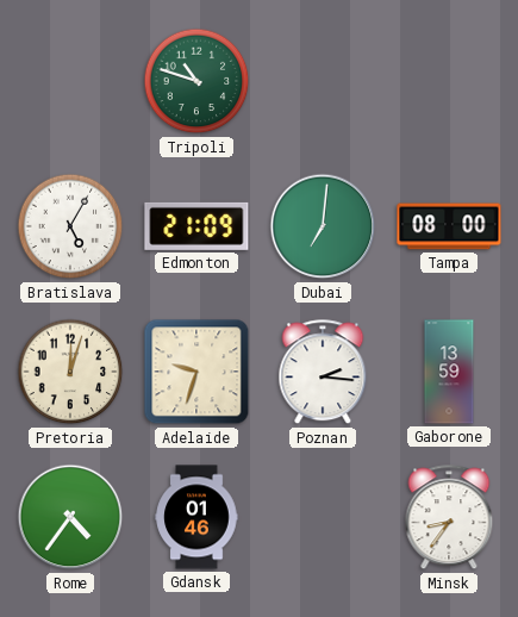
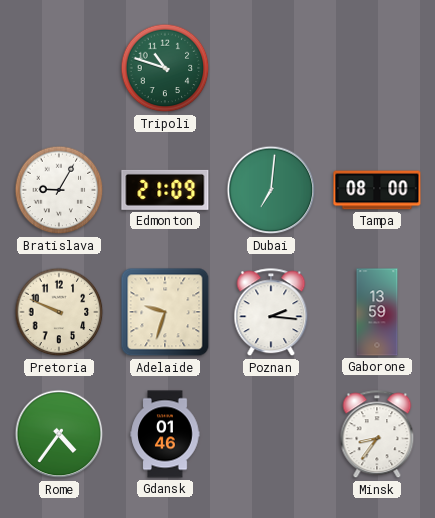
Bratislava: 5:05 -> 9:05 (59, 190)
Pretoria: 12:03 -> 9:49 (59, 312)
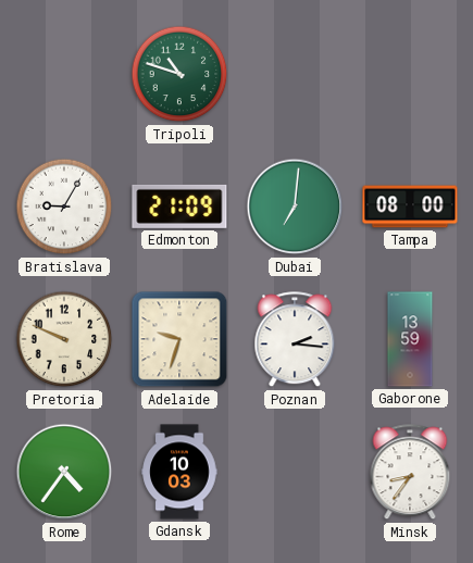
Gdansk: 01:46 -> 10:03 (179, 472)
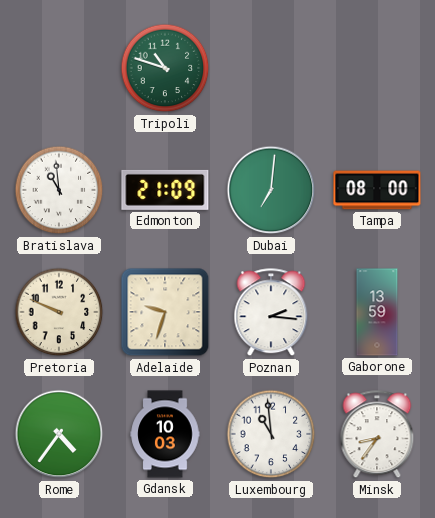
Bratislava: 9:05 -> 10:59 (59, 190)
Luxembourg: none -> 10:59 (271, 434)
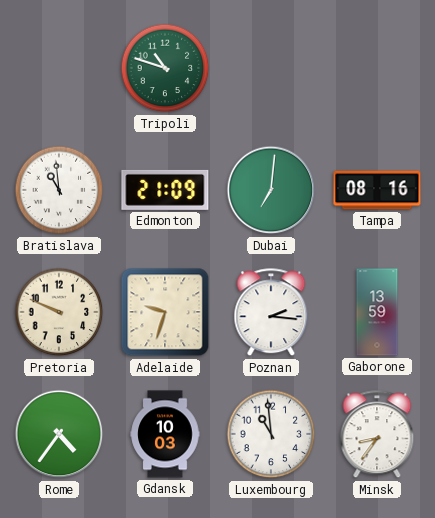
Tampa: 08:00 -> 08:16 (377, 190)
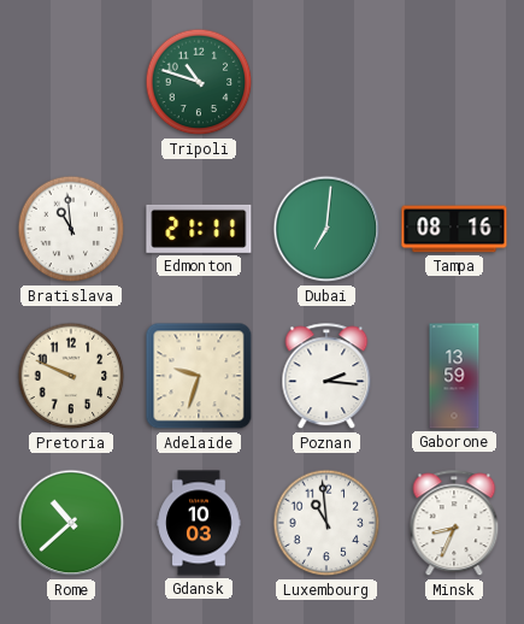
Edmonton: 21:09 -> 21:11 (199, 229)
Rome: 4:36 -> 10:38 (71, 523)
Minsk: 8:36 -> 8:34 (454, 524)
